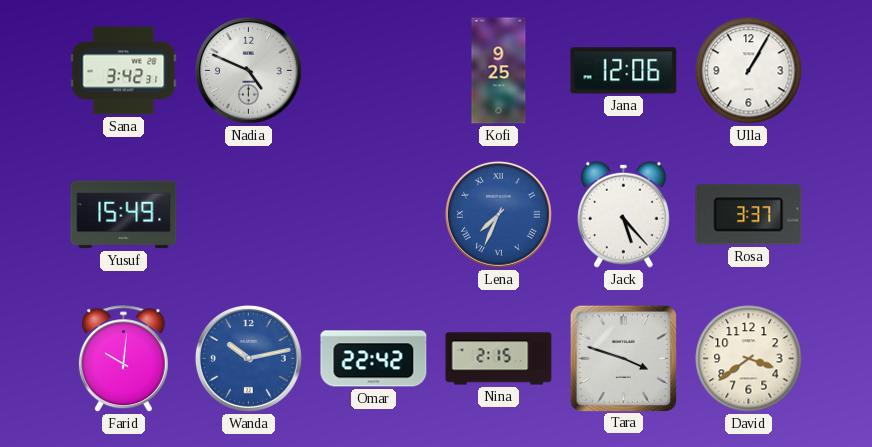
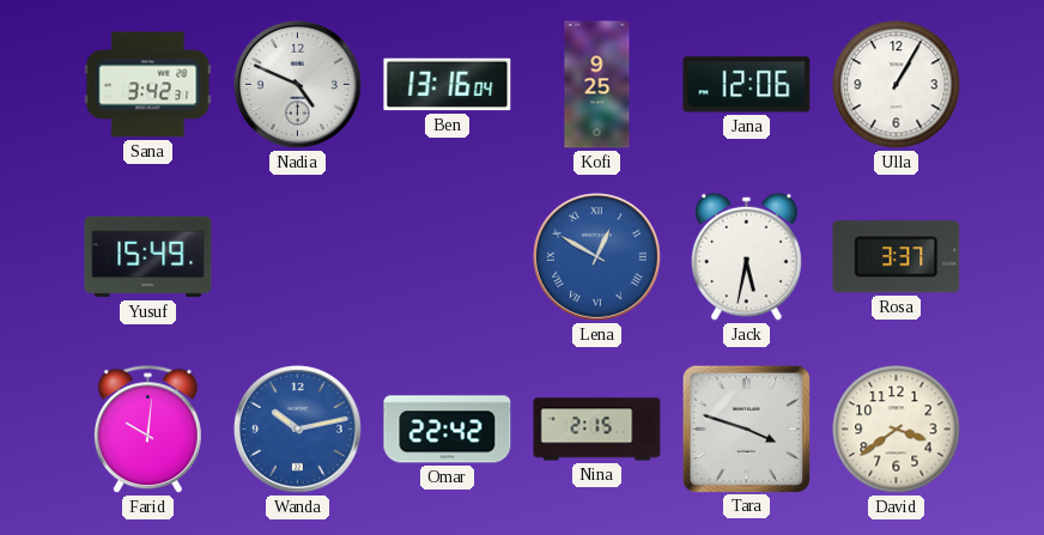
Ben: none -> 13:16 (448, 85)
Lena: 7:34 -> 12:50 (596, 256)
Jack: 5:23 -> 5:32 (747, 256)
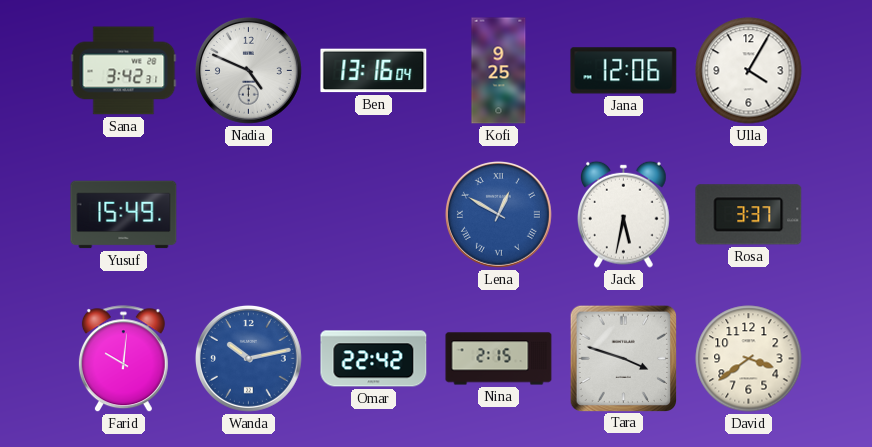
Ulla: 1:05 -> 4:05 (749, 71)
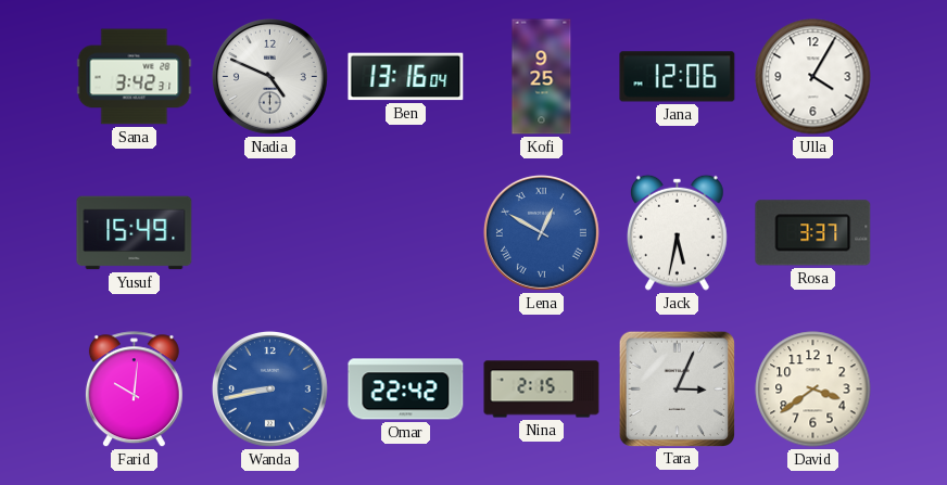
Wanda: 10:13 -> 8:43 (269, 388)
Tara: 3:48 -> 3:04 (677, 388)
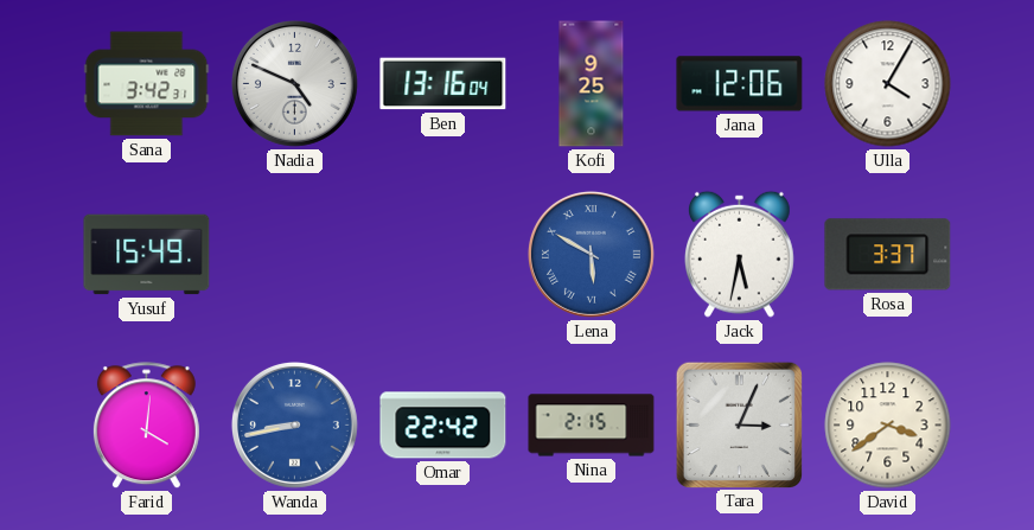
Lena: 12:50 -> 5:50 (591, 254)
Farid: 10:01 -> 4:01 (146, 426)
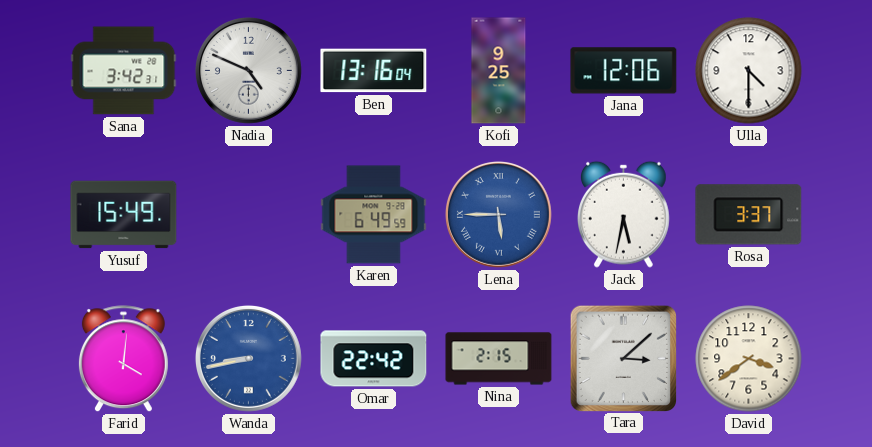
Ulla: 4:05 -> 4:30 (749, 71)
Karen: none -> 6:49 (374, 215)
Lena: 5:50 -> 5:45 (498, 214)
Tara: 3:04 -> 3:08 (623, 358)
